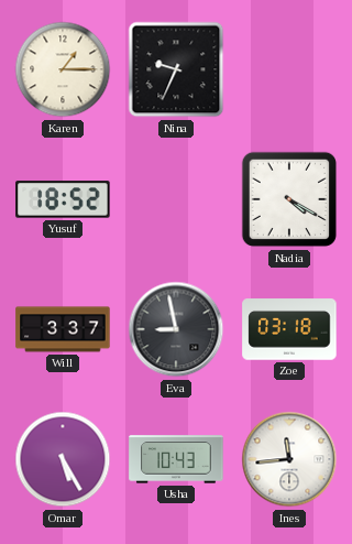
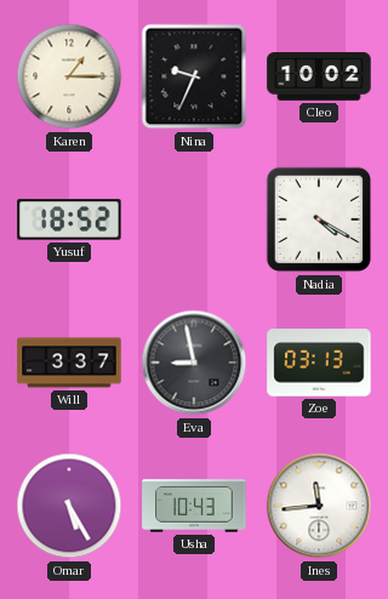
Cleo: none -> 10:02 (319, 76)
Zoe: 03:18 -> 03:13 (319, 363)
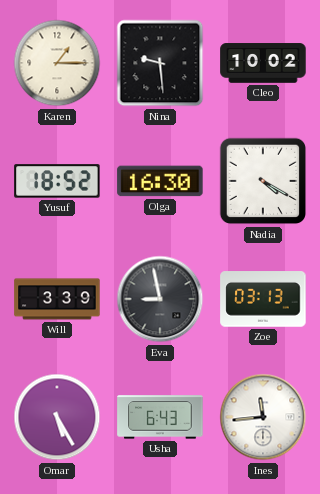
Nina: 9:34 -> 9:29 (160, 63)
Olga: none -> 16:30 (160, 181)
Will: 3:37 -> 3:39 (57, 299)
Usha: 10:43 -> 6:43 (160, 417)
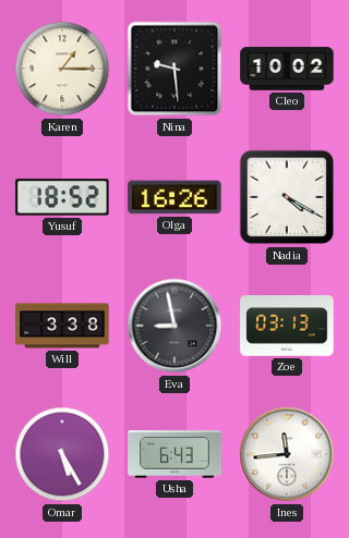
Olga: 16:30 -> 16:26 (174, 197)
Will: 3:39 -> 3:38 (62, 326)
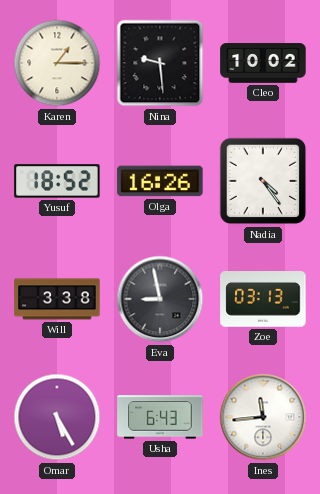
Nadia: 4:20 -> 4:24 (263, 181)
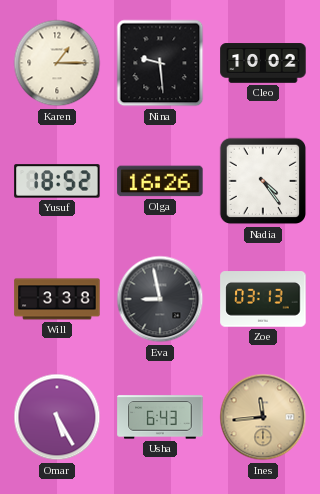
Ines dial: white -> champagne (263, 417)
